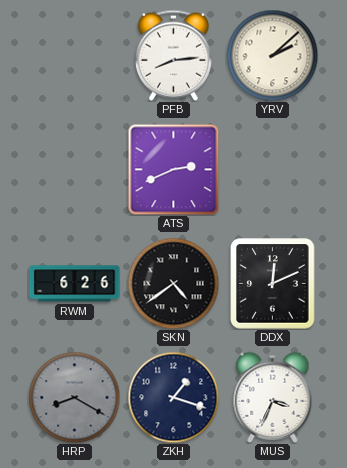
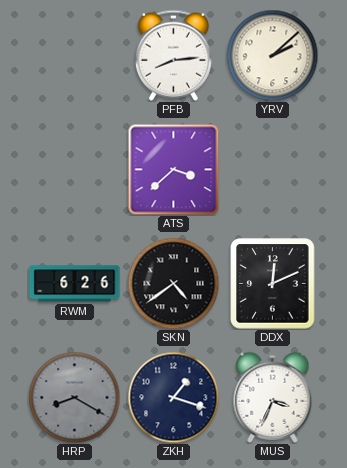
ATS: 2:41 -> 3:38 (173, 169)
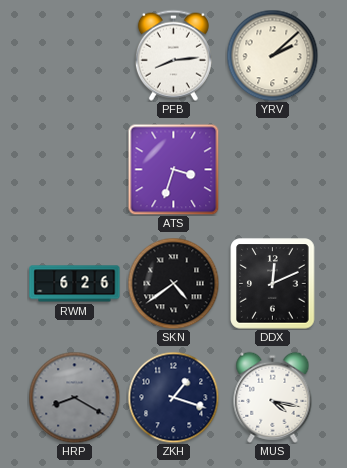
ATS: 3:38 -> 3:33 (173, 169)
MUS: 3:34 -> 4:17 (273, 397)
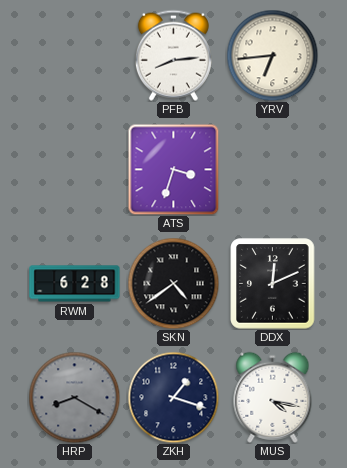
YRV: 2:08 -> 6:44 (272, 55)
RWM: 6:26 -> 6:28 (75, 284)
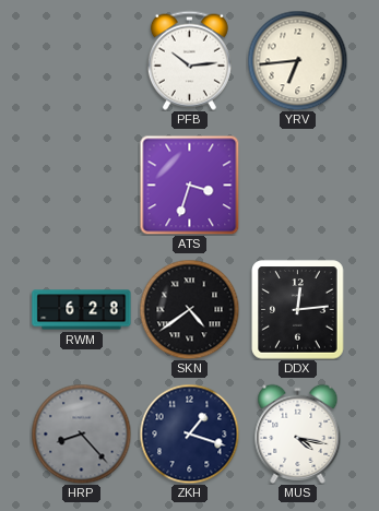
PFB: 8:14 -> 10:14 (189, 60)
DDX: 12:11 -> 12:14 (298, 310)
HRP: 8:20 -> 8:23 (81, 433)
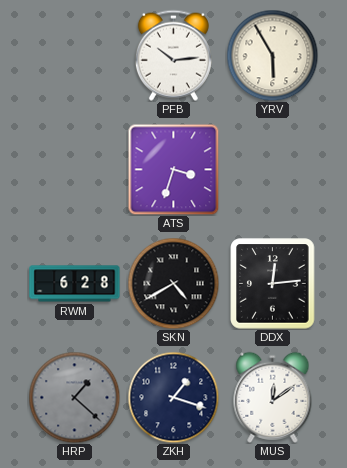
YRV: 6:44 -> 5:55 (272, 55)
SKN: 4:39 -> 4:40 (173, 283)
HRP: 8:23 -> 1:22 (74, 397)
MUS: 4:17 -> 12:09 (273, 397)
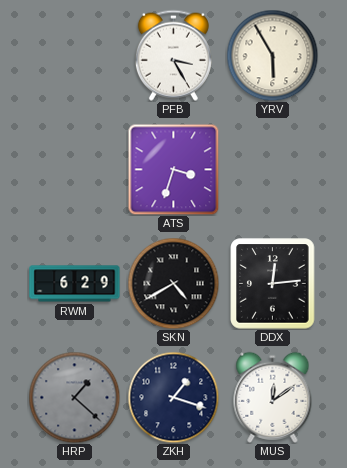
PFB: 10:14 -> 3:25 (173, 55)
RWM: 6:28 -> 6:29 (75, 284)
